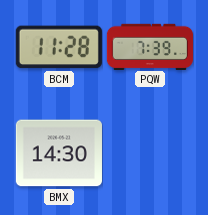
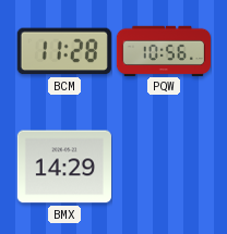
PQW: 7:39 -> 10:56 (164, 50)
BMX: 14:30 -> 14:29 (64, 167)
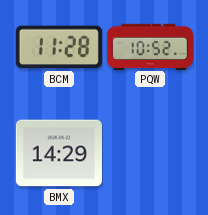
PQW: 10:56 -> 10:52 (150, 46)
